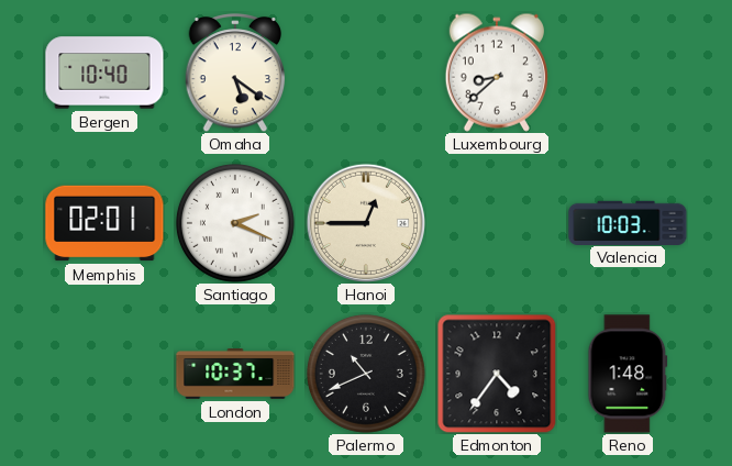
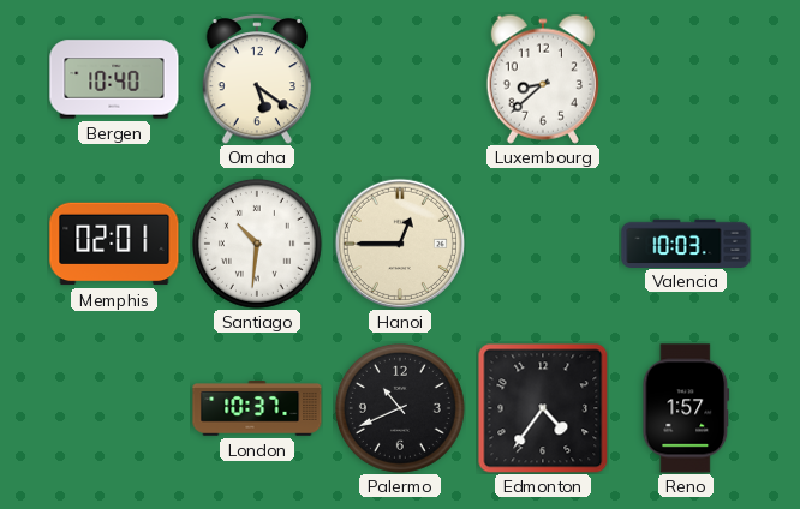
Santiago: 2:19 -> 10:31 (257, 244)
Reno: 1:48 -> 1:57 (686, 408)
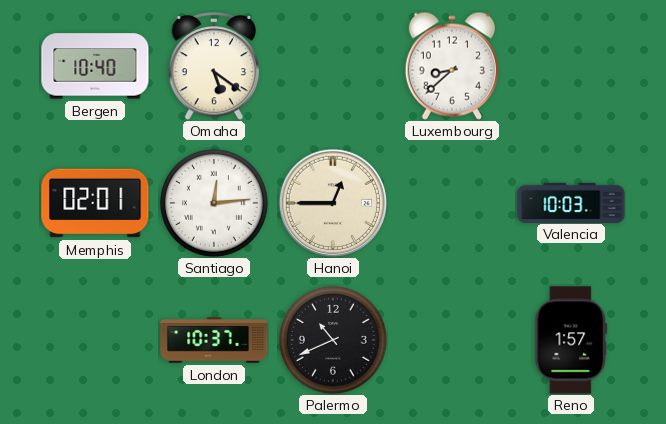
Santiago: 10:31 -> 12:14 (214, 203)
Edmonton: 4:36 -> none (543, 408)
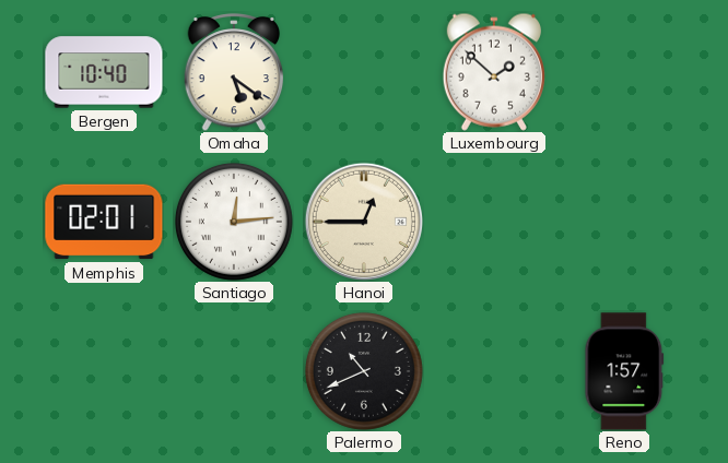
Luxembourg: 8:38 -> 1:52 (494, 72)
Valencia: 10:03 -> none (571, 202)
London: 10:37 -> none (214, 341)
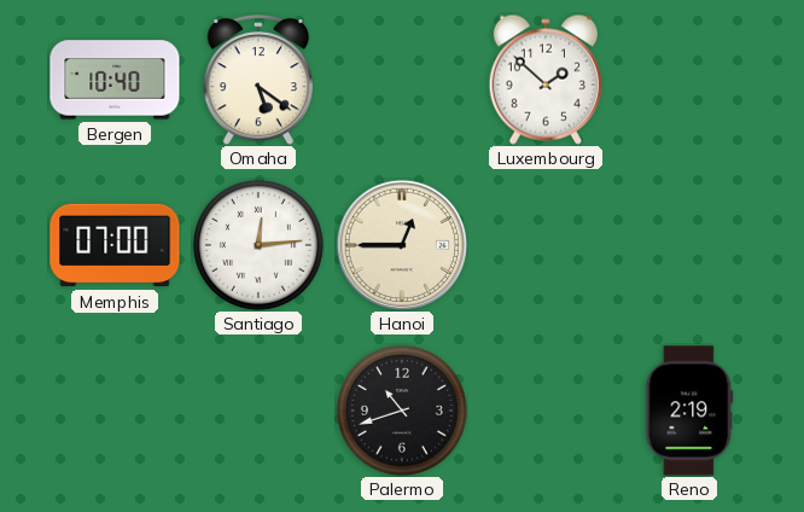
Memphis: 02:01 -> 07:00 (115, 245)
Palermo: 10:41 -> 10:42 (402, 411)
Reno: 1:57 -> 2:19 (689, 411)
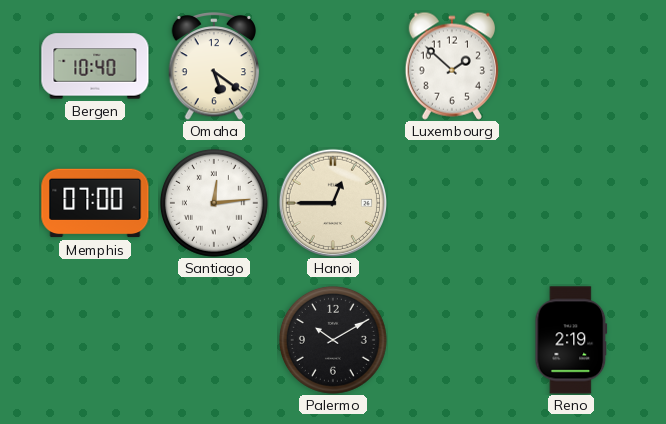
Palermo: 10:42 -> 10:10 (333, 340)
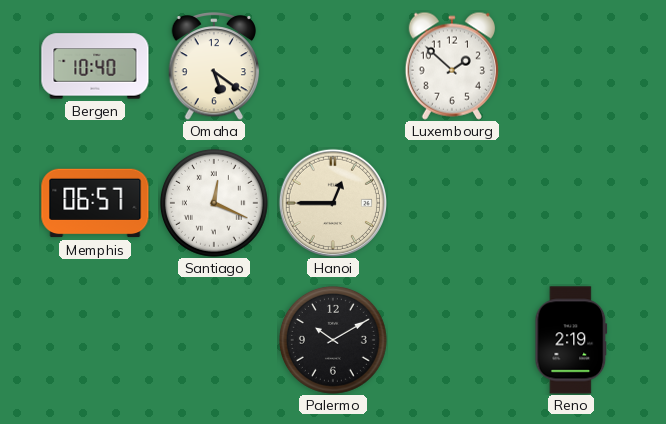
Memphis: 07:00 -> 06:57 (95, 203)
Santiago: 12:14 -> 12:19 (214, 203)
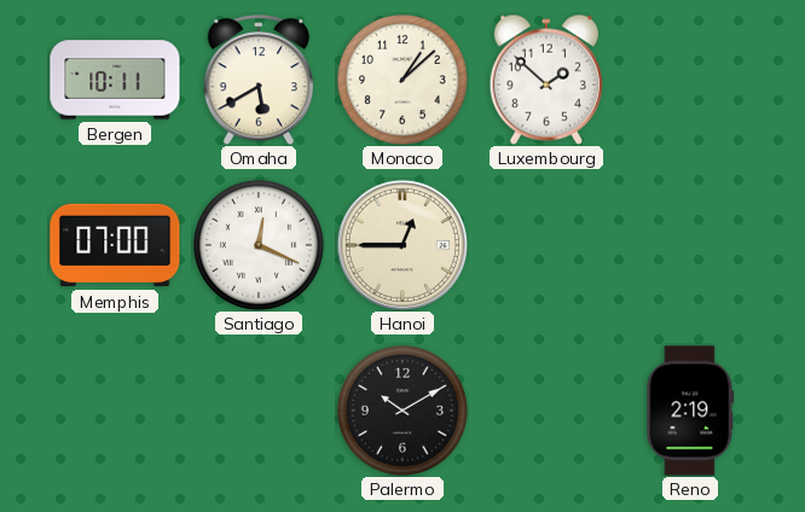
Bergen: 10:40 -> 10:11 (115, 80)
Omaha: 5:21 -> 5:40 (259, 80)
Monaco: none -> 1:08 (402, 80)
Memphis: 06:57 -> 07:00 (115, 245)
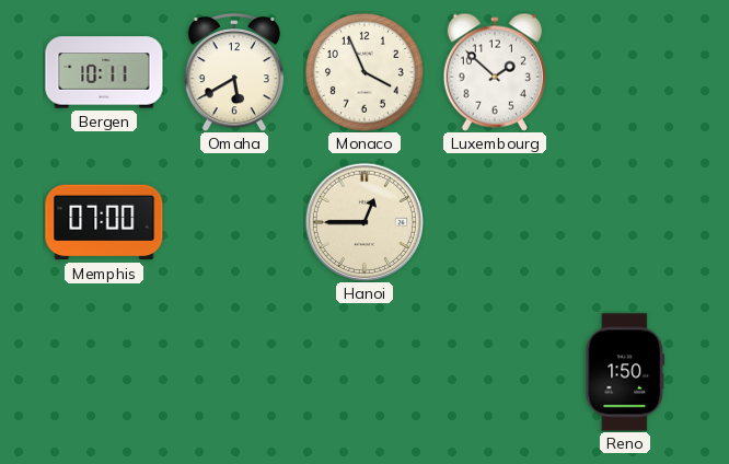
Monaco: 1:08 -> 3:56 (364, 72)
Santiago: 12:19 -> none (259, 245)
Palermo: 10:10 -> none (402, 411)
Reno: 2:19 -> 1:50 (625, 372)
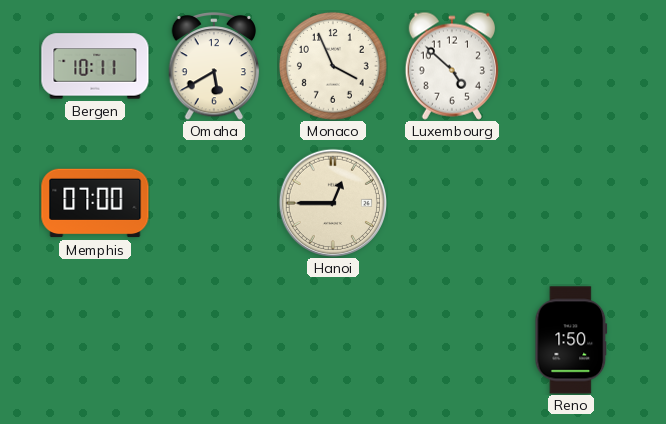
Luxembourg: 1:52 -> 4:52 (452, 66)
